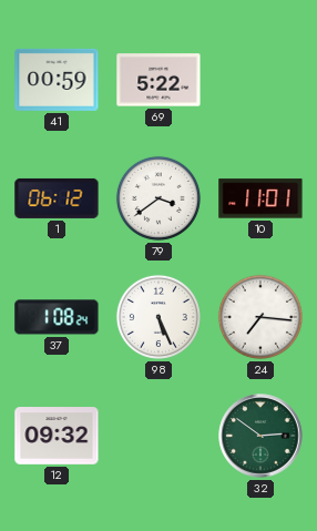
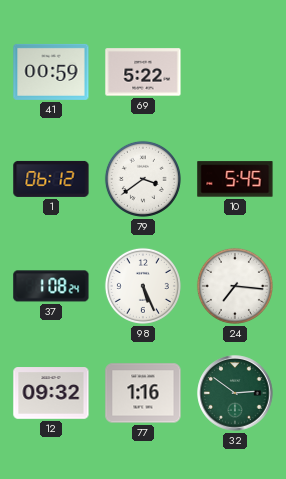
10: 11:01 -> 5:45 (235, 179)
77: none -> 1:16 (143, 393)
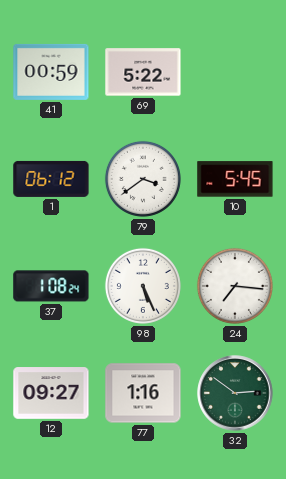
12: 09:32 -> 09:27 (51, 393)
